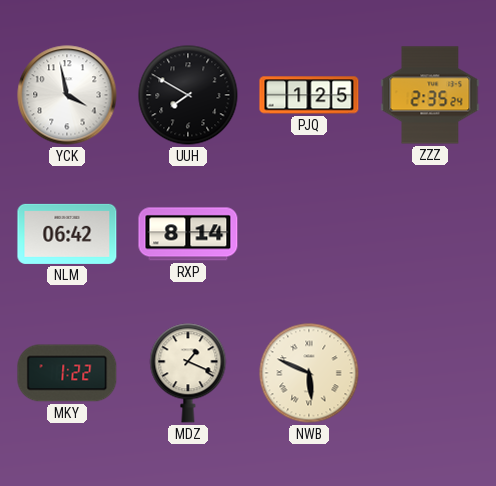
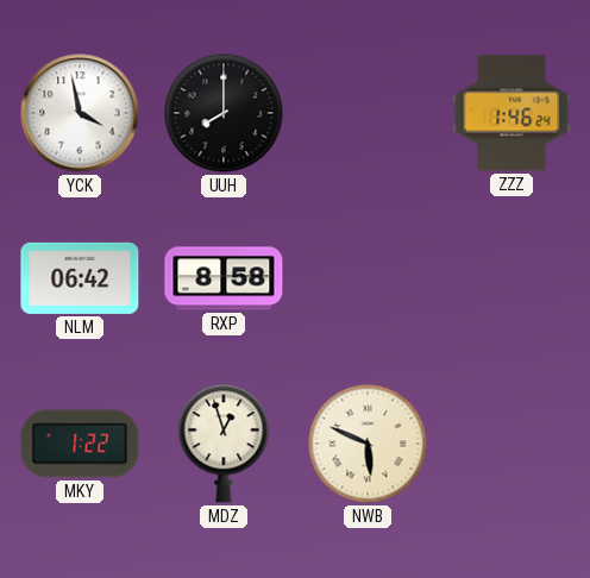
UUH: 7:50 -> 8:00 (224, 113)
PJQ: 1:25 -> none (309, 95)
ZZZ: 2:35 -> 1:46 (511, 113)
RXP: 8:14 -> 8:58 (224, 278)
MDZ: 1:19 -> 12:57 (224, 444)
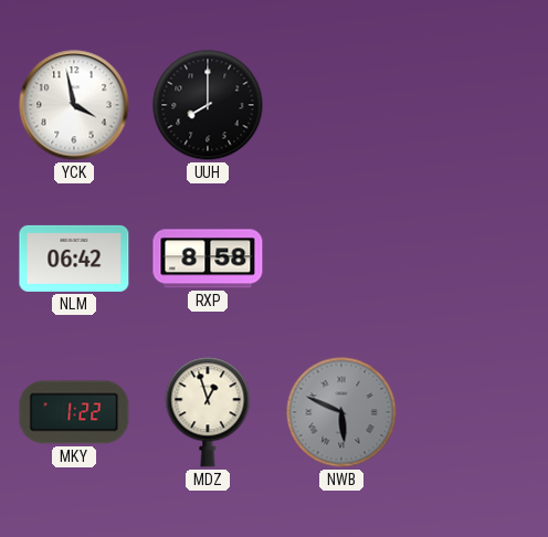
ZZZ: 1:46 -> none (511, 113)
NWB dial: cream -> grey (341, 412)
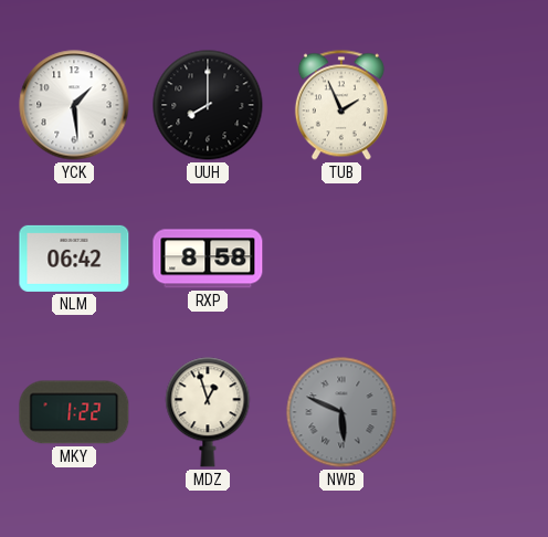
YCK: 3:58 -> 1:29 (74, 105)
TUB: none -> 1:56 (341, 105)
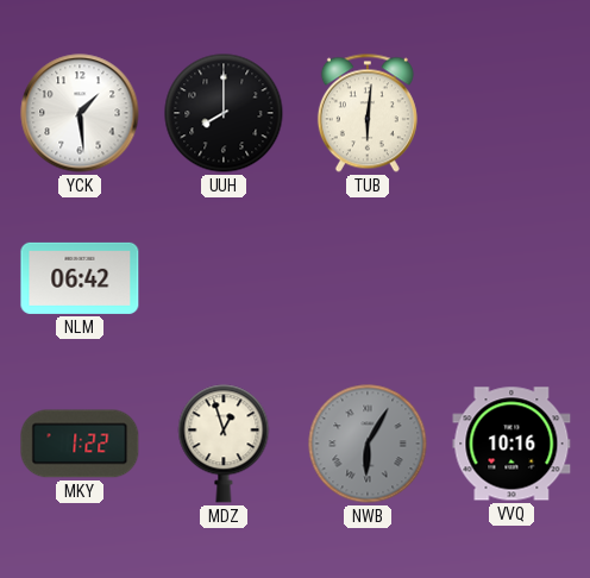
TUB: 1:56 -> 6:01 (368, 113)
RXP: 8:58 -> none (208, 259)
NWB: 5:49 -> 6:05 (368, 444)
VVQ: none -> 10:16 (511, 444)
